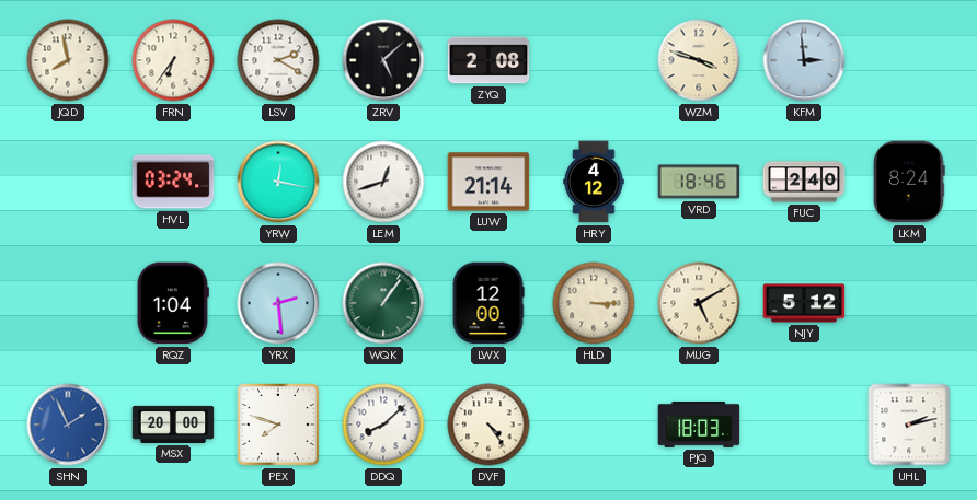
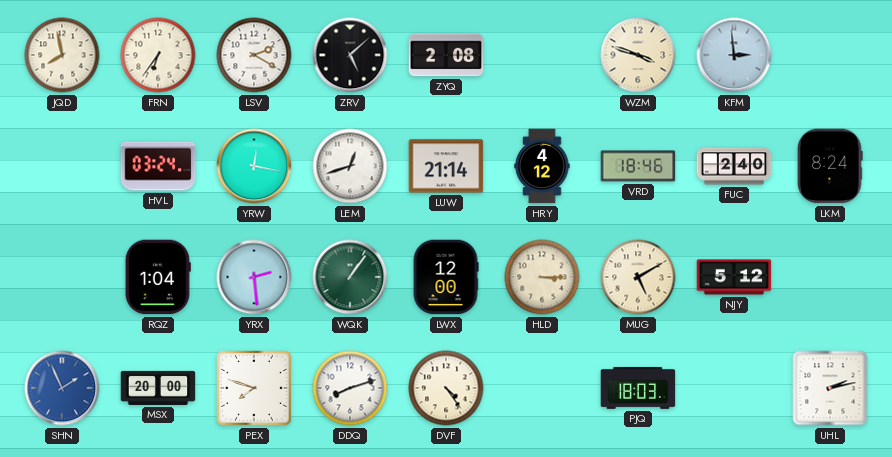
DDQ: 8:08 -> 8:12 (350, 388)
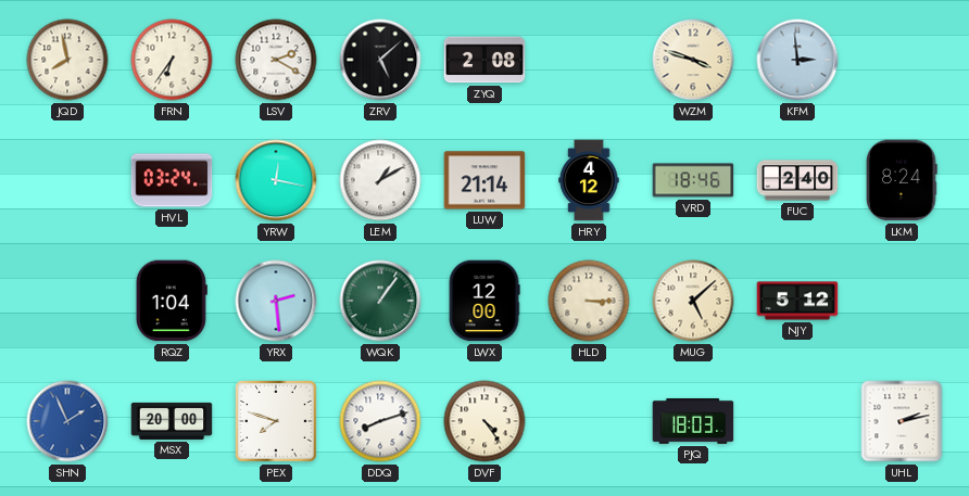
LEM: 12:42 -> 1:10 (380, 180)
MUG: 5:10 -> 5:08 (693, 301)
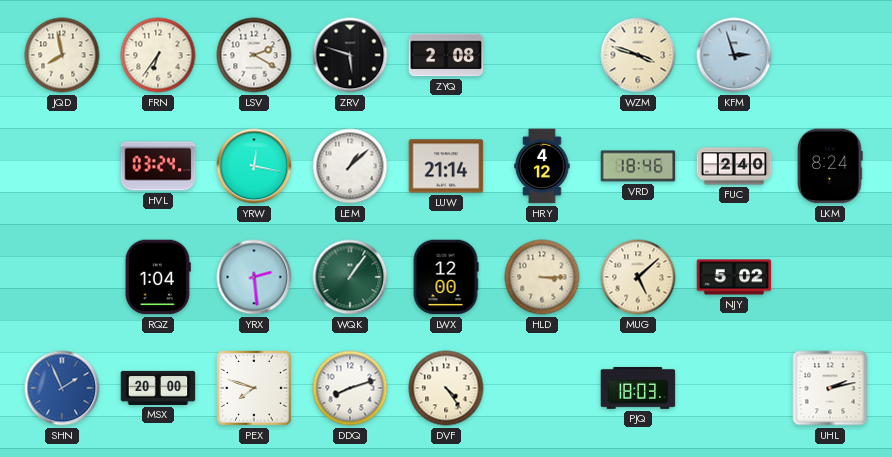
ZRV: 5:08 -> 5:48 (350, 55)
KFM: 2:59 -> 2:57 (734, 55)
LEM: 1:10 -> 1:08 (350, 166)
NJY: 5:12 -> 5:02 (734, 277)
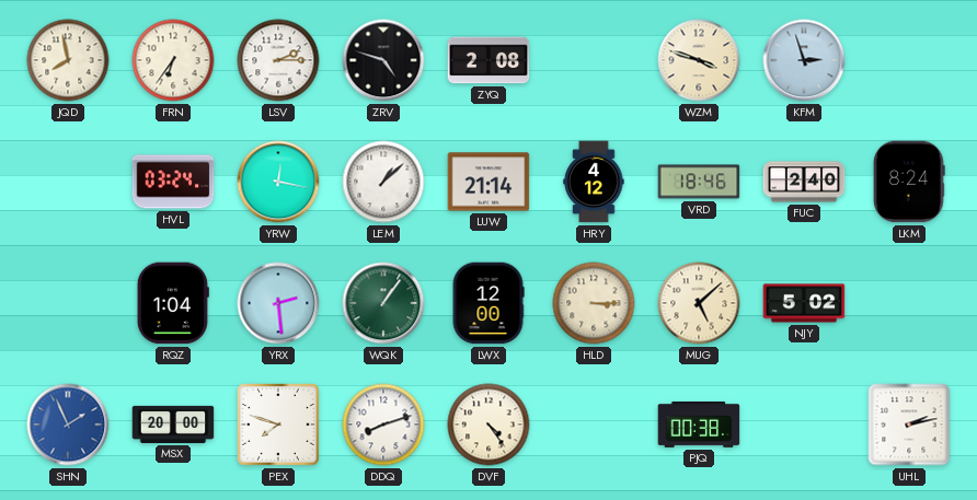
LSV: 2:20 -> 2:15 (278, 60)
ZRV: 5:48 -> 4:48 (383, 60)
PJQ: 18:03 -> 00:38 (699, 425)
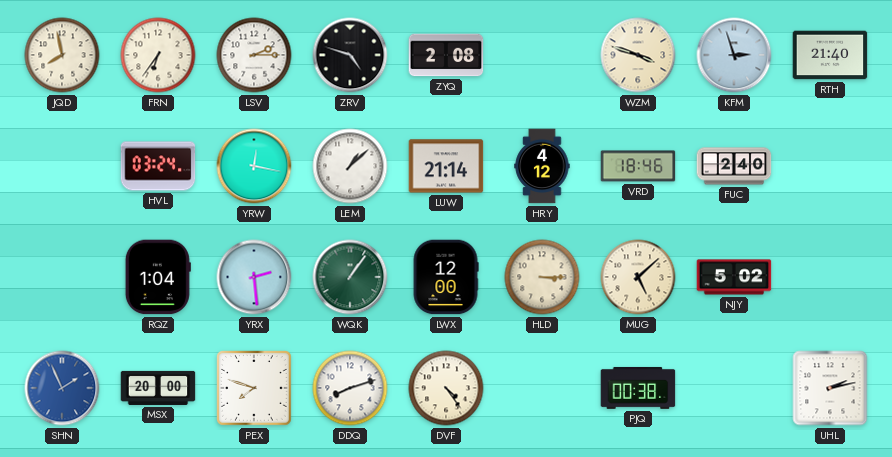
RTH: none -> 21:40 (830, 55)
LKM: 8:24 -> none (909, 182)
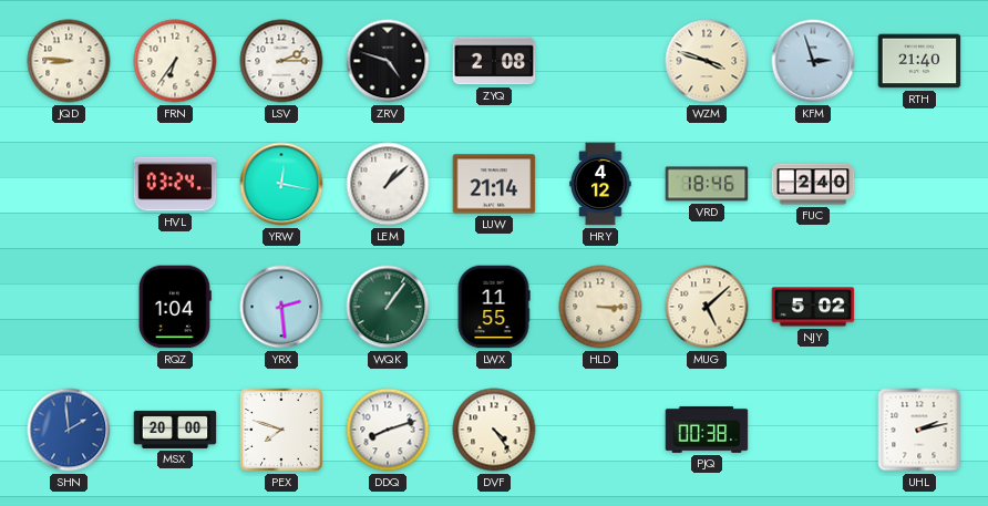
JQD: 7:58 -> 8:46 (69, 61)
LWX: 12:00 -> 11:55 (494, 307)
SHN: 1:56 -> 1:59 (69, 430)
